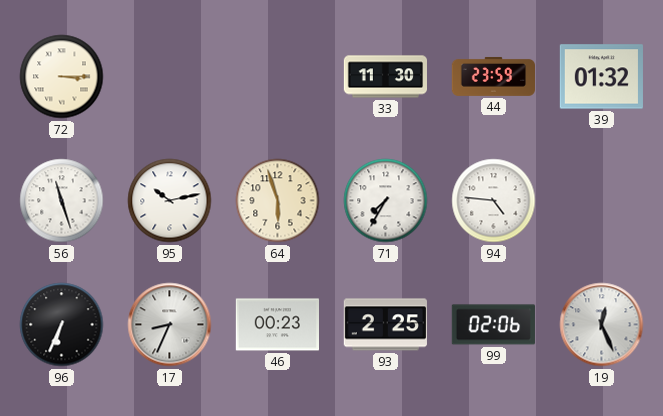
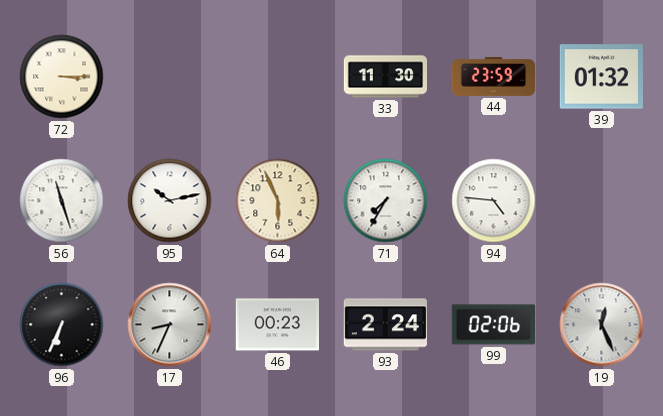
64: 5:57 -> 5:56 (278, 201)
93: 2:25 -> 2:24 (385, 325)
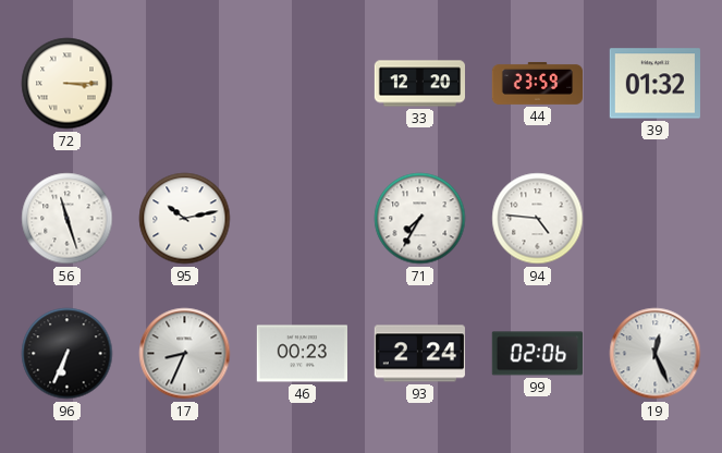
33: 11:30 -> 12:20 (420, 84)
64: 5:56 -> none (278, 201)
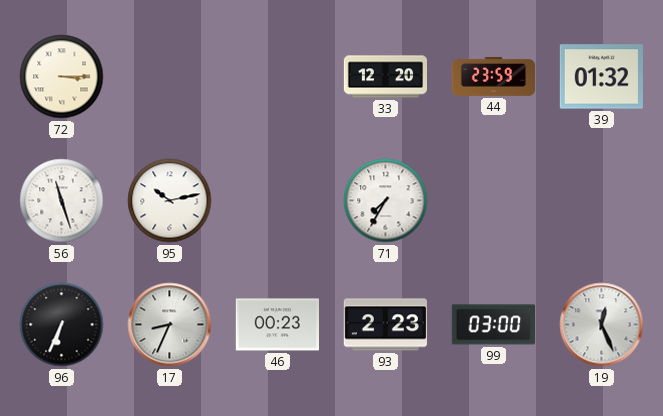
94: 4:46 -> none (538, 219)
93: 2:24 -> 2:23 (385, 325)
99: 02:06 -> 03:00 (493, 325)
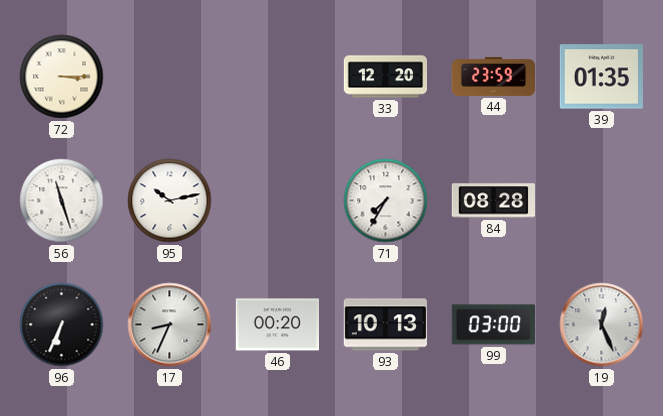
39: 01:32 -> 01:35 (601, 77)
84: none -> 08:28 (493, 201)
46: 00:23 -> 00:20 (277, 325)
93: 2:23 -> 10:13 (385, 325)
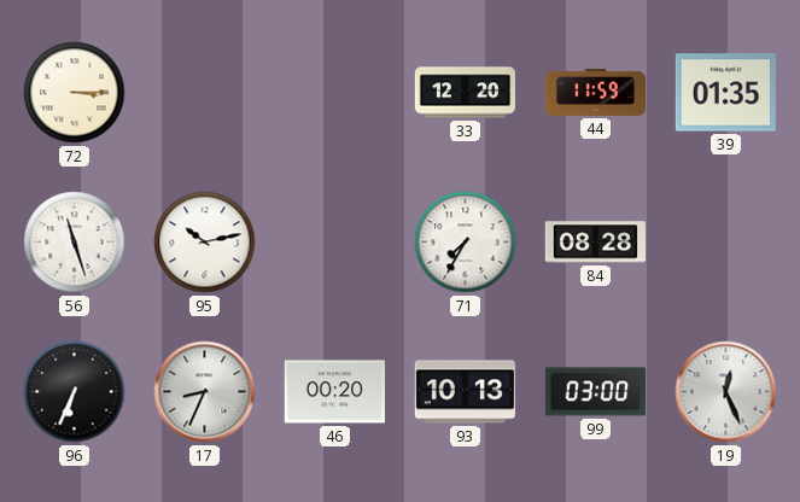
44: 23:59 -> 11:59 (595, 92)
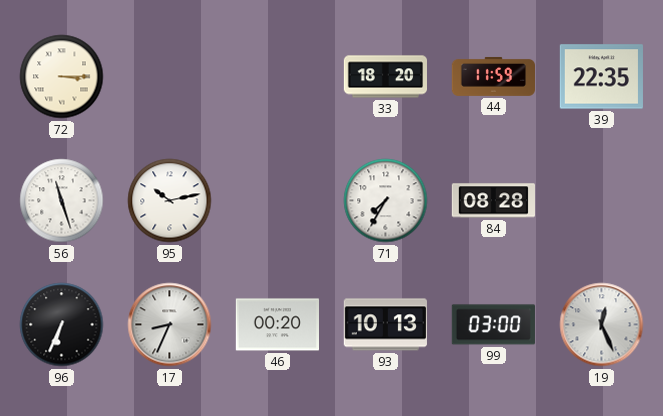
33: 12:20 -> 18:20 (386, 77)
39: 01:35 -> 22:35 (601, 77)
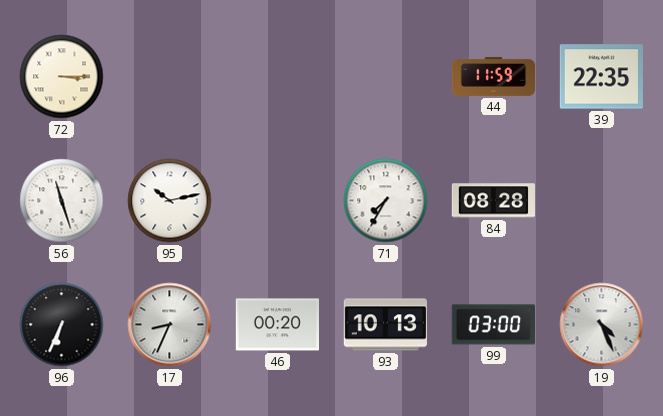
33: 18:20 -> none (386, 77)
19: 12:26 -> 4:26 (602, 325)
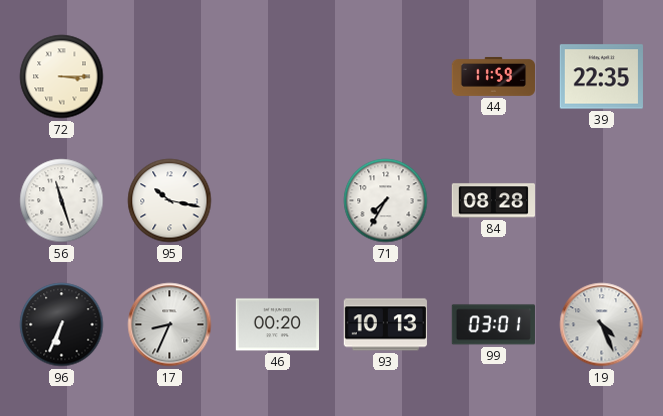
95: 10:13 -> 10:17 (170, 201)
99: 03:00 -> 03:01 (493, 325)
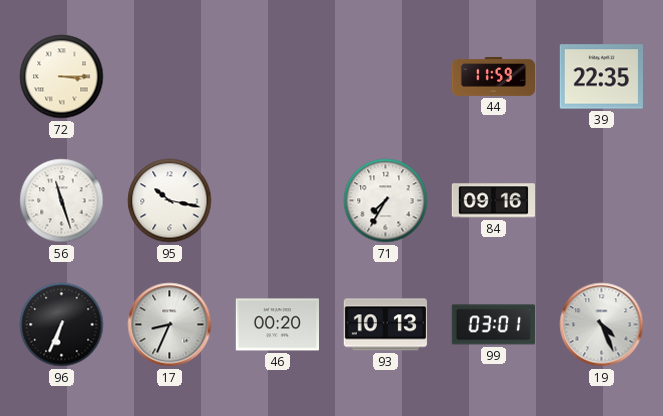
84: 08:28 -> 09:16 (493, 201)
